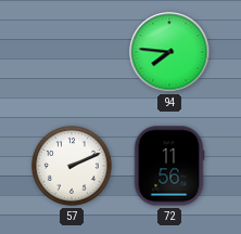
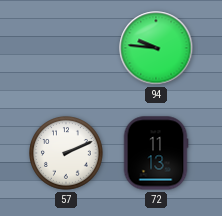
94: 7:46 -> 9:46 (156, 48)
72: 11:56 -> 11:13 (156, 153)
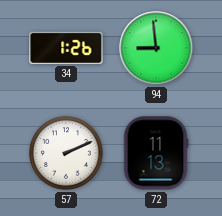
34: none -> 1:26 (66, 48)
94: 9:46 -> 8:59 (156, 48)
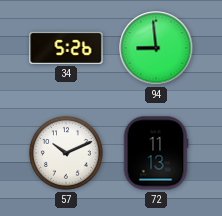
34: 1:26 -> 5:26 (66, 48)
57: 2:11 -> 10:11 (67, 154)
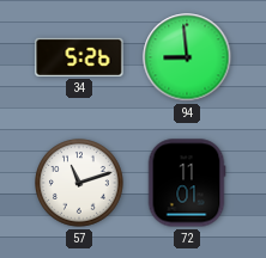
57: 10:11 -> 11:12 (80, 184)
72: 11:13 -> 11:01 (187, 183)
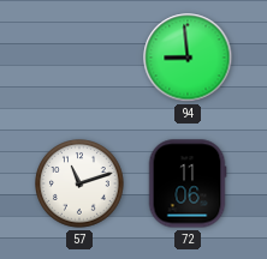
34: 5:26 -> none (79, 57)
72: 11:01 -> 11:06 (188, 183)
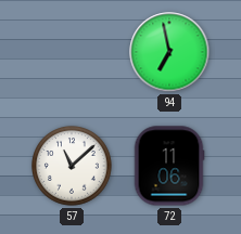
94: 8:59 -> 6:58 (169, 52)
57: 11:12 -> 11:08 (73, 167)
